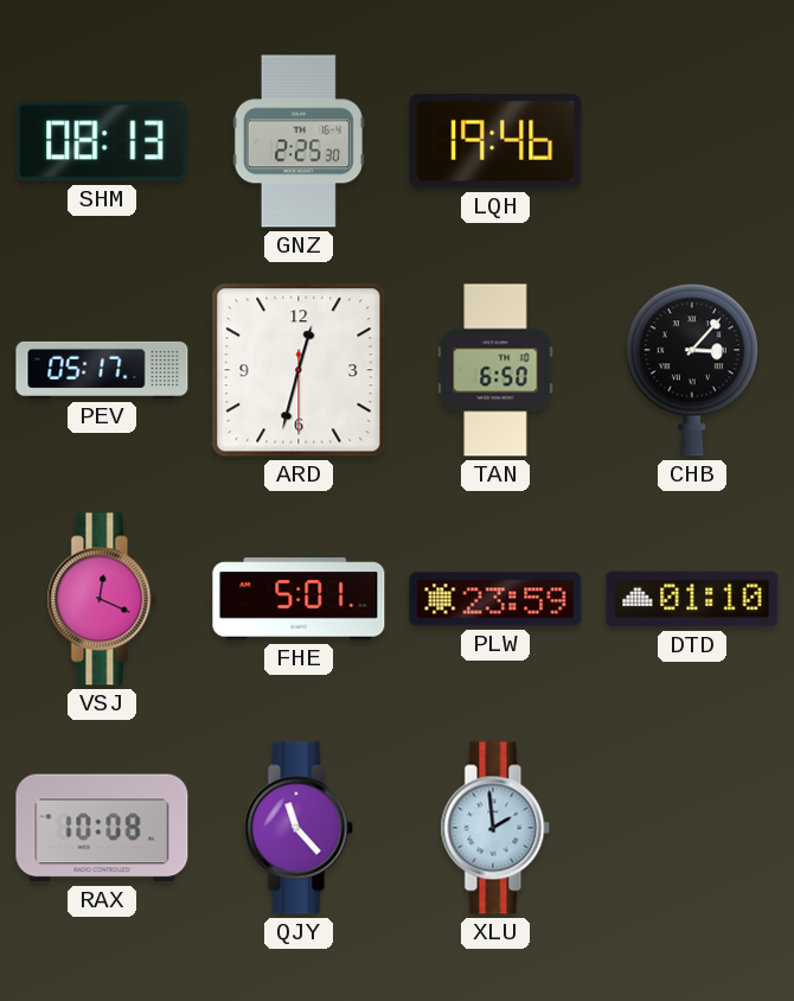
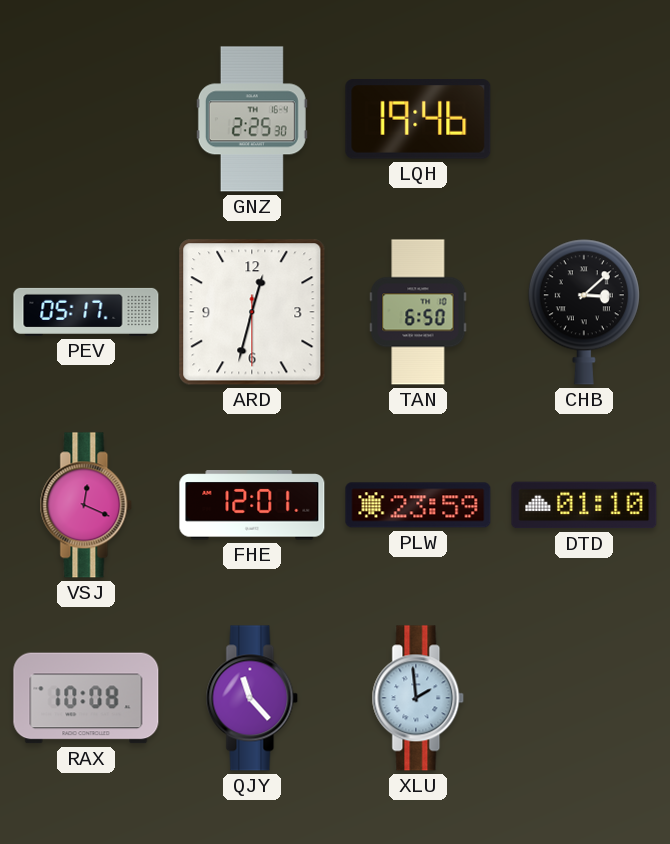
SHM: 08:13 -> none (102, 141)
CHB: 3:07 -> 3:08 (584, 312)
FHE: 5:01 -> 12:01 (252, 505)
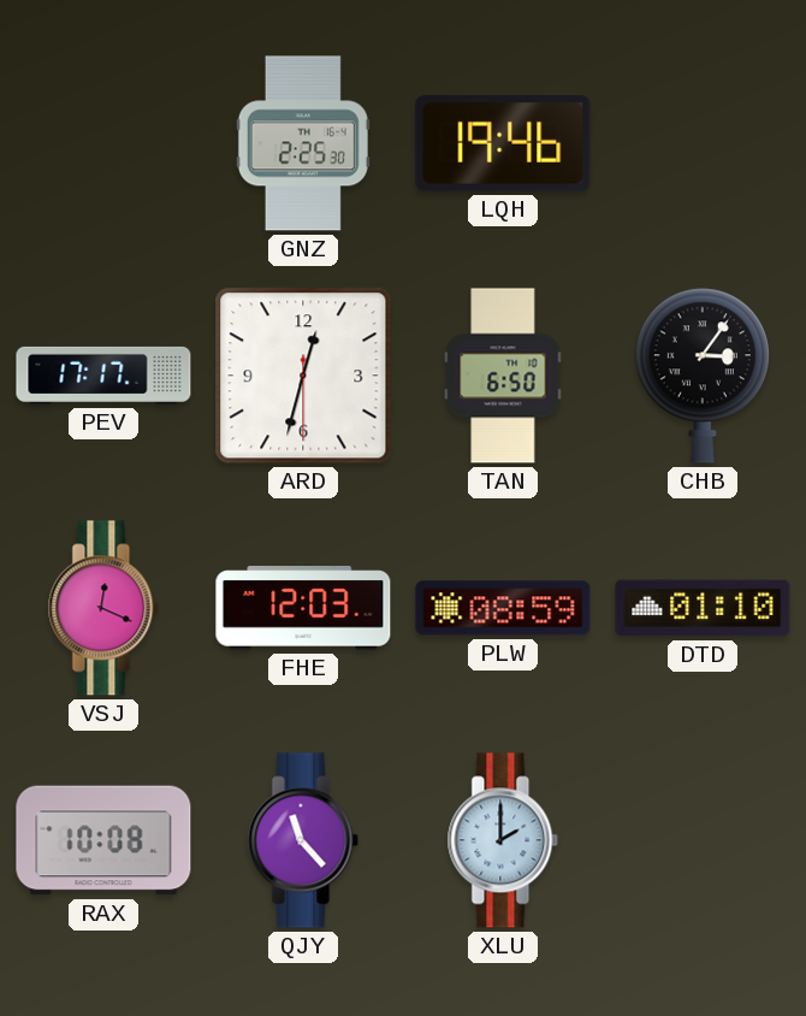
PEV: 05:17 -> 17:17 (103, 376)
CHB: 3:08 -> 3:06 (703, 376)
FHE: 12:01 -> 12:03 (303, 608)
PLW: 23:59 -> 08:59 (503, 608)
XLU: 1:59 -> 2:00 (503, 840)
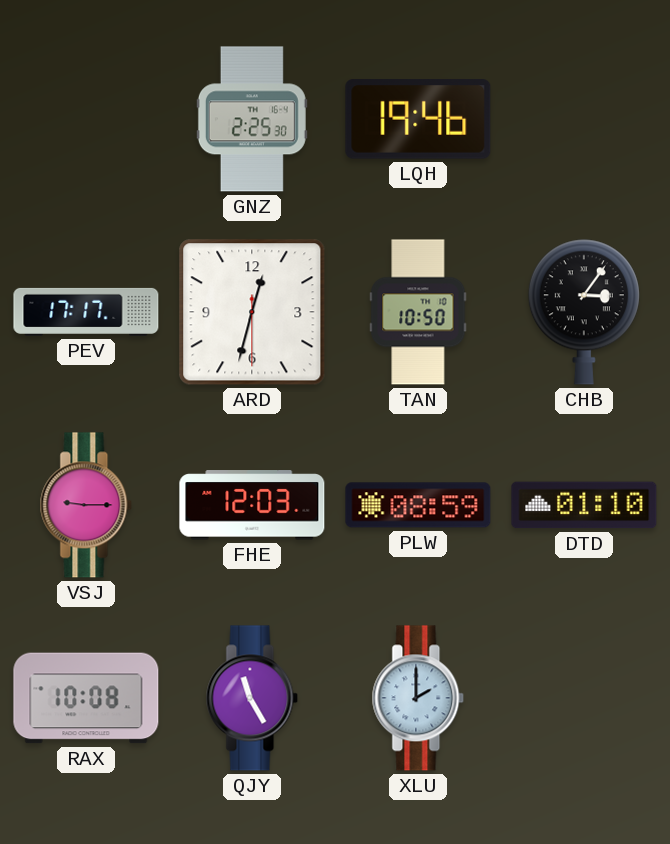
TAN: 6:50 -> 10:50 (418, 312)
VSJ: 12:19 -> 9:15 (86, 505)
QJY: 11:23 -> 11:25 (252, 698)
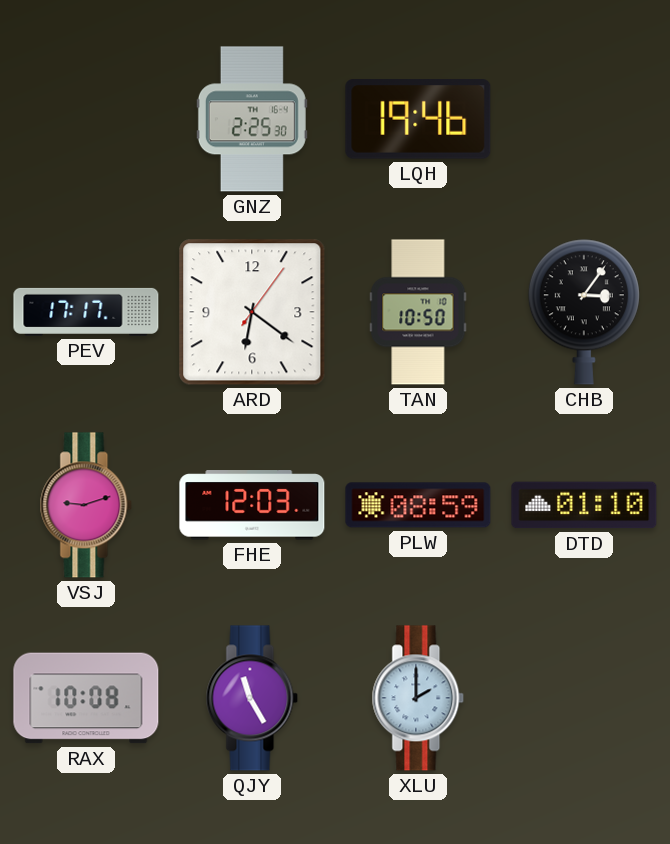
ARD: 12:32 -> 6:21 (252, 312)
VSJ: 9:15 -> 9:12 (86, 505)
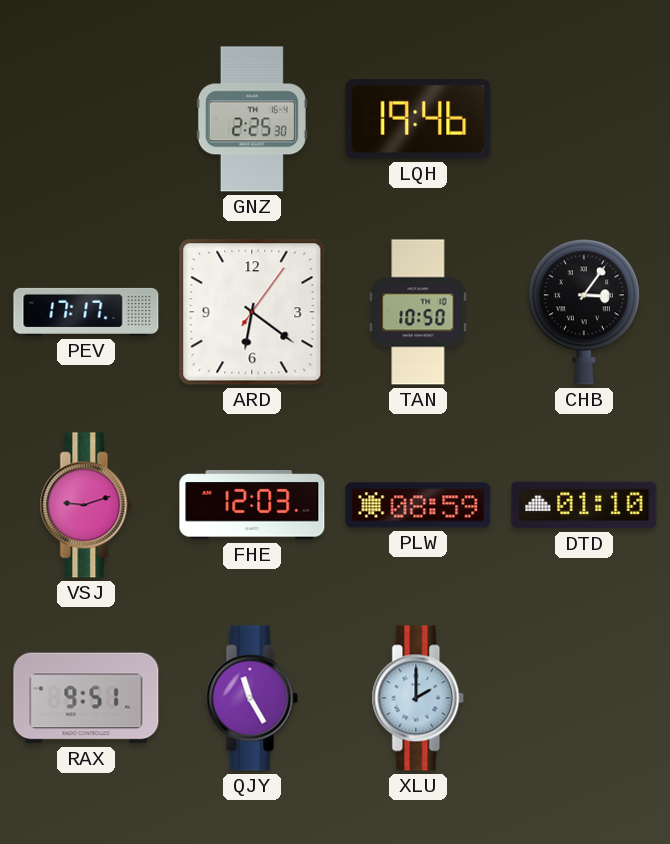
RAX: 10:08 -> 9:51 (86, 698)
